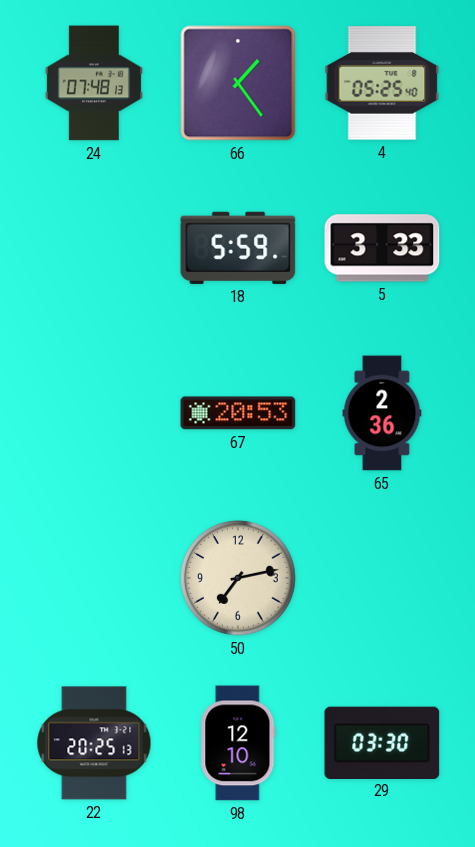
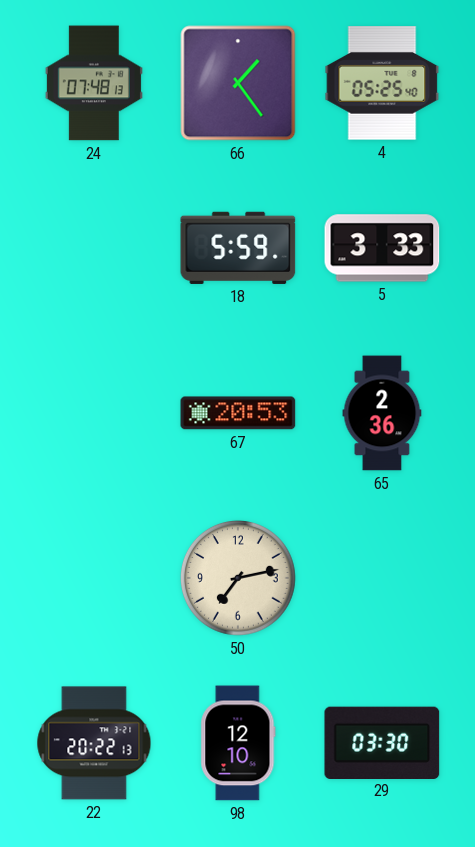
22: 20:25 -> 20:22 (94, 743)
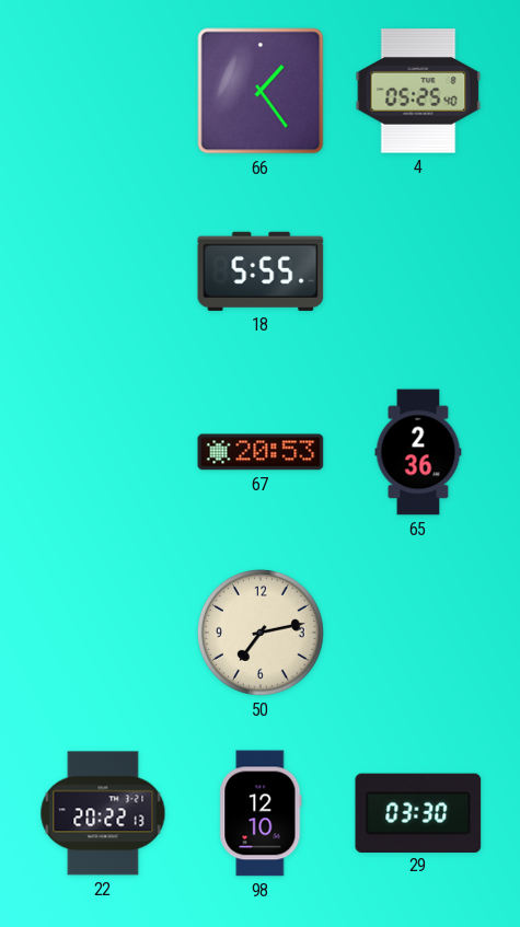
24: 07:48 -> none (94, 83)
18: 5:59 -> 5:55 (261, 271)
5: 3:33 -> none (382, 248)
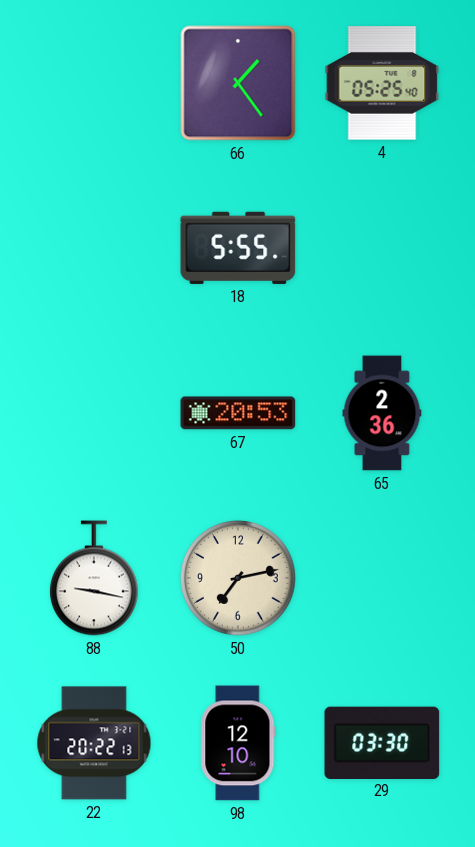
88: none -> 9:17 (94, 578)
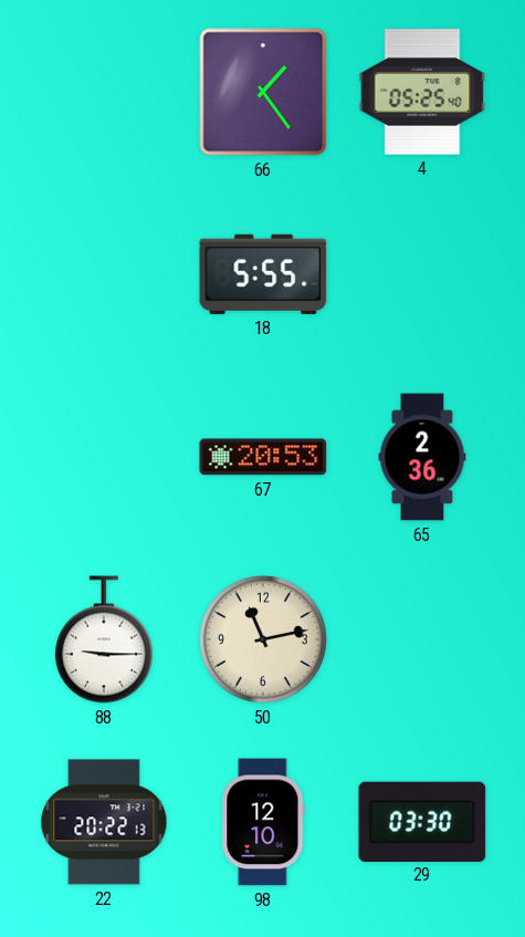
88: 9:17 -> 9:15 (104, 639)
50: 7:13 -> 11:13 (263, 639)
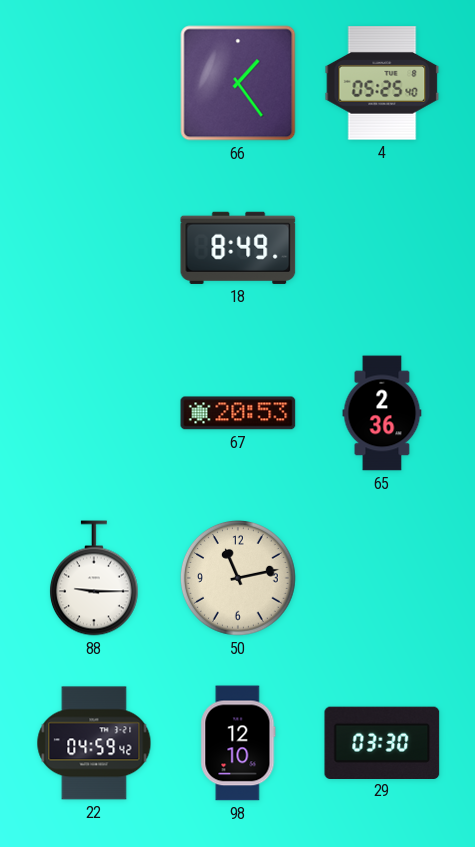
18: 5:55 -> 8:49 (238, 248)
22: 20:22 -> 04:59 (94, 743)
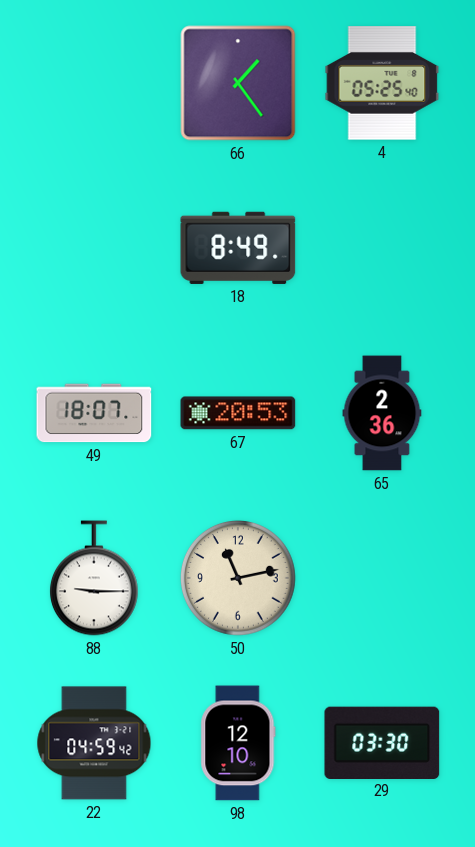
49: none -> 18:07 (94, 413)
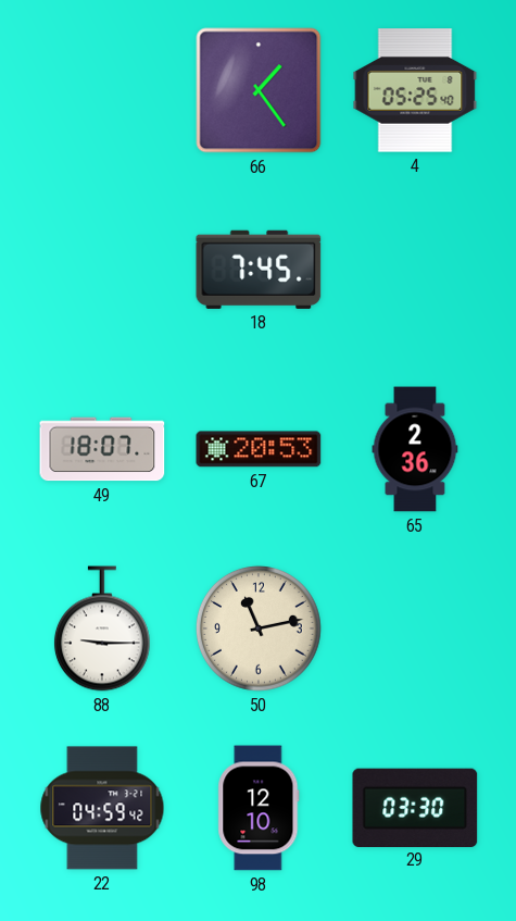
18: 8:49 -> 7:45 (259, 270)
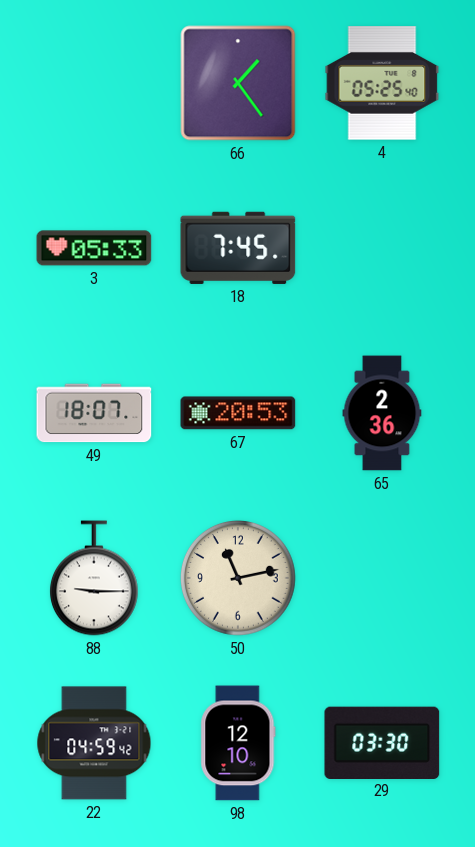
3: none -> 05:33 (94, 248)
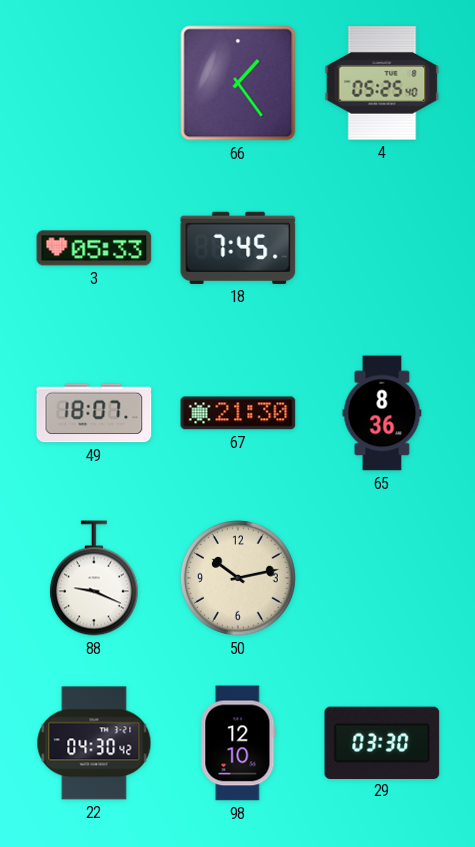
67: 20:53 -> 21:30 (238, 413)
65: 2:36 -> 8:36 (382, 413)
88: 9:15 -> 9:19 (94, 578)
50: 11:13 -> 10:13 (238, 578)
22: 04:59 -> 04:30 (94, 743)
